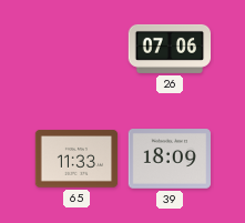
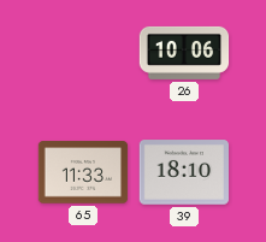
26: 07:06 -> 10:06 (184, 53)
39: 18:09 -> 18:10 (184, 172)
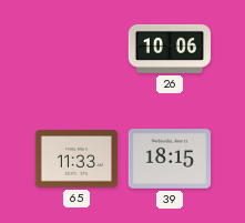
39: 18:10 -> 18:15 (170, 159)
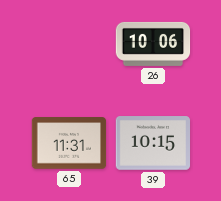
65: 11:33 -> 11:31 (69, 143)
39: 18:15 -> 10:15 (153, 143)
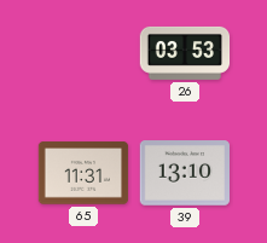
26: 10:06 -> 03:53 (185, 53)
39: 10:15 -> 13:10 (185, 173)
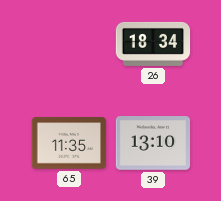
26: 03:53 -> 18:34 (153, 44)
65: 11:31 -> 11:35 (69, 143)
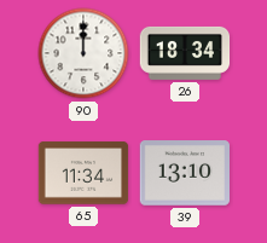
90: none -> 12:00 (83, 53)
65: 11:35 -> 11:34 (83, 173)
